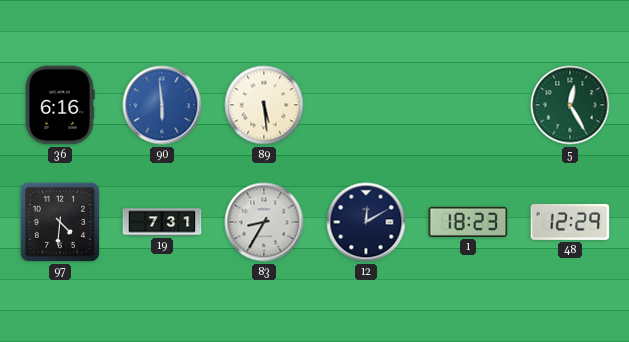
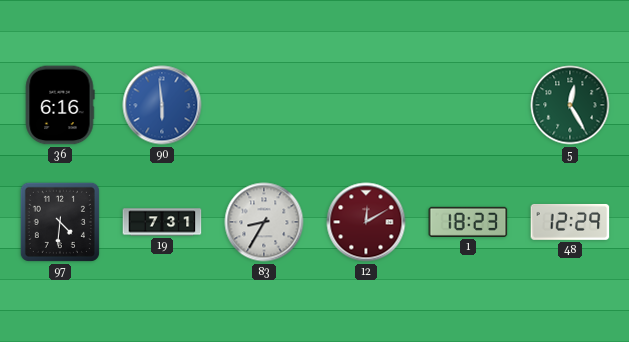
89: 5:29 -> none (264, 105)
12 dial: navy -> burgundy (366, 222)
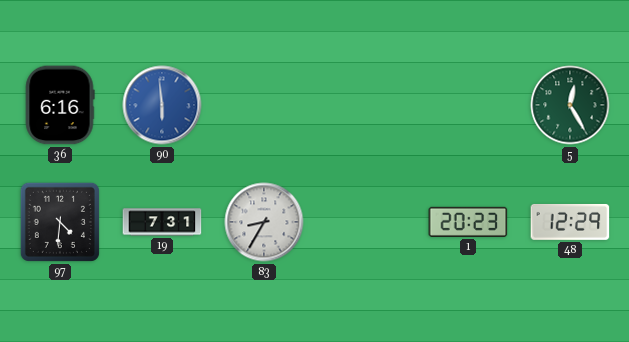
12: 12:10 -> none (366, 222)
1: 18:23 -> 20:23 (468, 222)
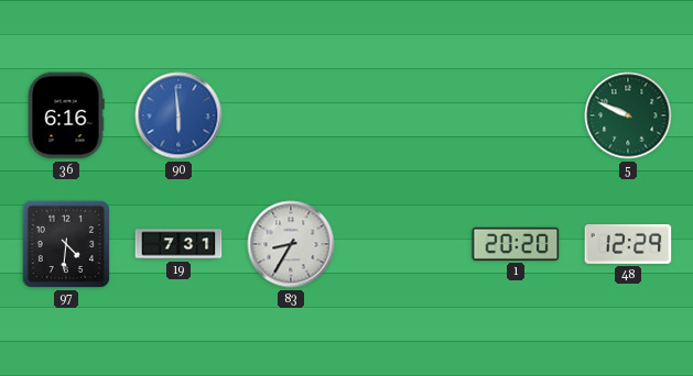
5: 12:25 -> 9:49 (628, 115)
1: 20:23 -> 20:20 (516, 244)
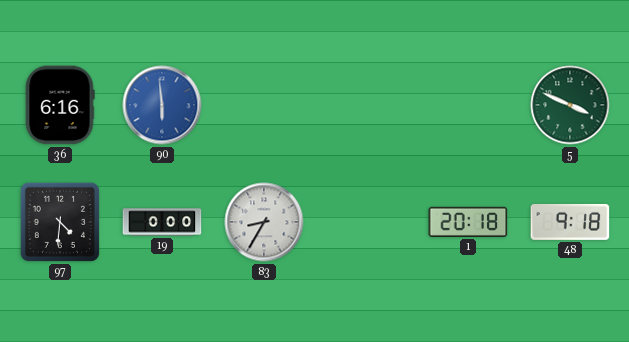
5: 9:49 -> 3:49 (570, 105)
19: 7:31 -> 0:00 (162, 222)
1: 20:20 -> 20:18 (468, 222)
48: 12:29 -> 9:18 (570, 222)
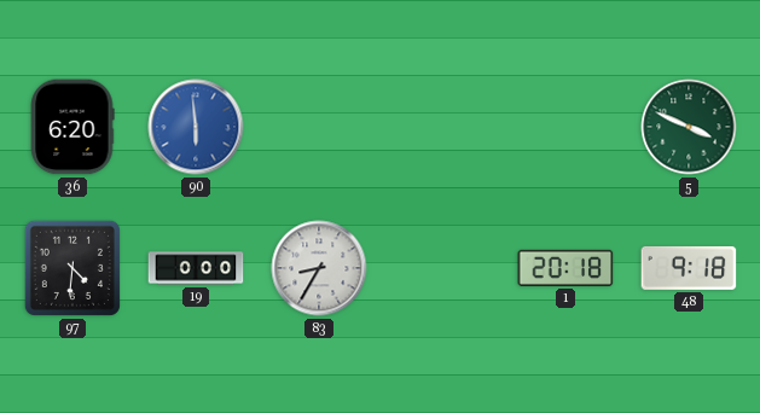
36: 6:16 -> 6:20 (72, 127)
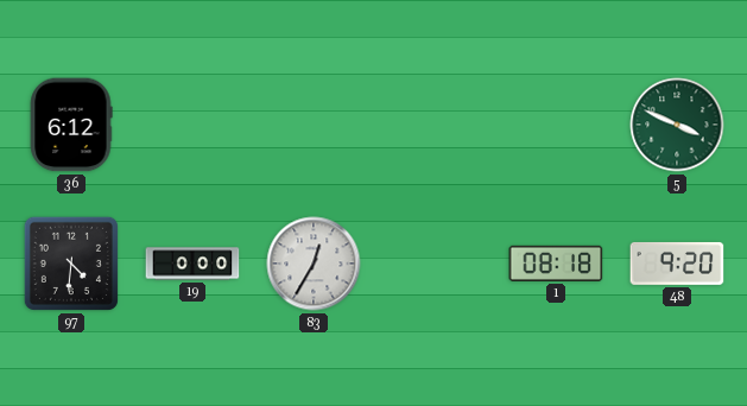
36: 6:20 -> 6:12 (71, 125)
90: 5:59 -> none (196, 127)
83: 8:35 -> 12:35 (314, 264)
1: 20:18 -> 08:18 (556, 264)
48: 9:18 -> 9:20 (677, 264)
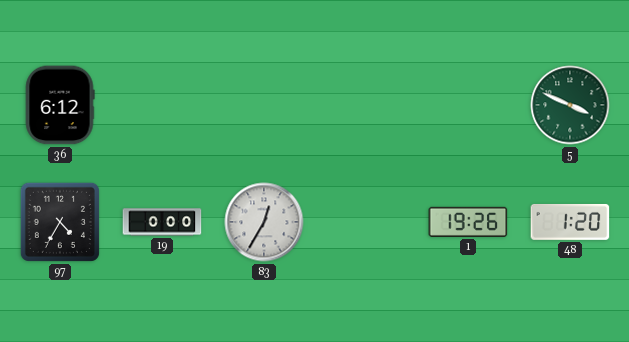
97: 4:31 -> 4:35 (60, 222)
1: 08:18 -> 19:26 (468, 222)
48: 9:20 -> 1:20 (570, 222)
